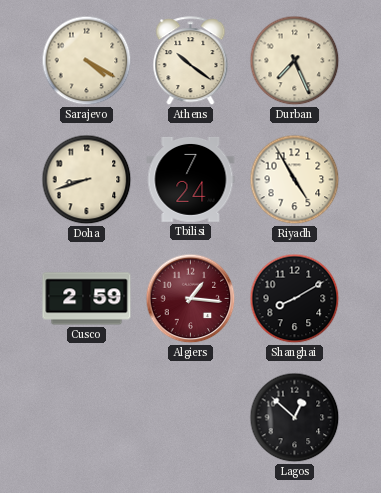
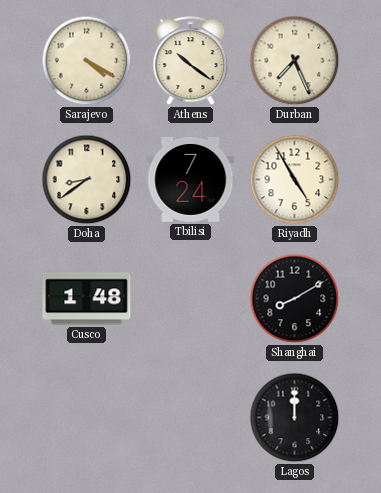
Doha: 8:42 -> 8:39 (87, 180)
Cusco: 2:59 -> 1:48 (87, 299)
Algiers: 1:16 -> none (191, 299)
Lagos: 12:52 -> 12:00 (295, 418)
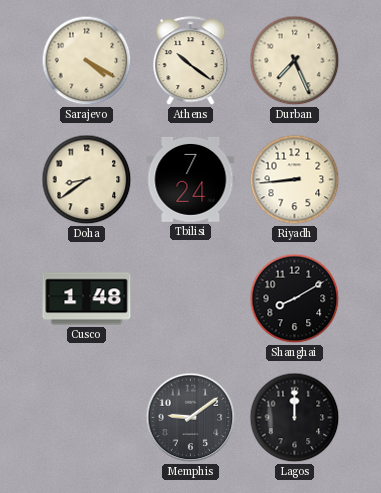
Riyadh: 4:55 -> 8:44 (295, 180)
Memphis: none -> 9:09 (191, 418)
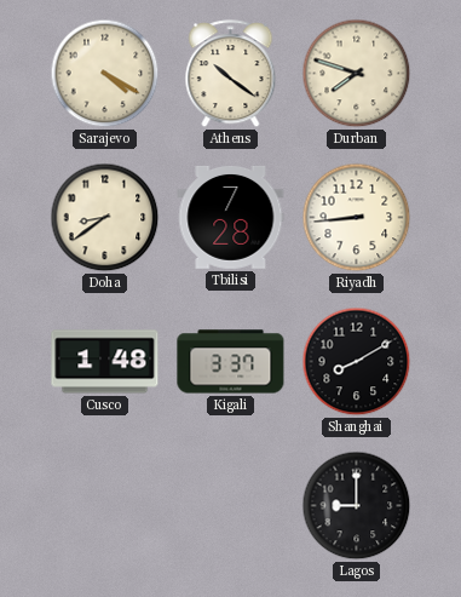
Durban: 7:26 -> 7:48 (357, 74)
Tbilisi: 7:24 -> 7:28 (231, 217)
Kigali: none -> 3:37 (231, 362)
Memphis: 9:09 -> none (191, 418)
Lagos: 12:00 -> 9:00 (357, 506)
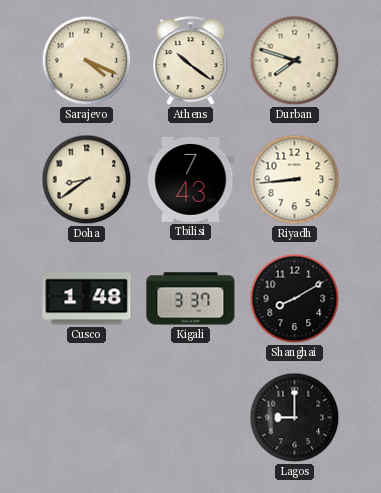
Sarajevo: 4:20 -> 4:19 (87, 61)
Tbilisi: 7:28 -> 7:43 (191, 179)
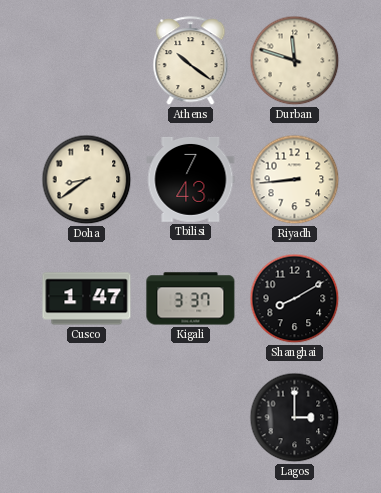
Sarajevo: 4:19 -> none (87, 61)
Durban: 7:48 -> 11:48 (295, 61)
Cusco: 1:48 -> 1:47 (87, 299)
Lagos: 9:00 -> 3:00 (295, 418)
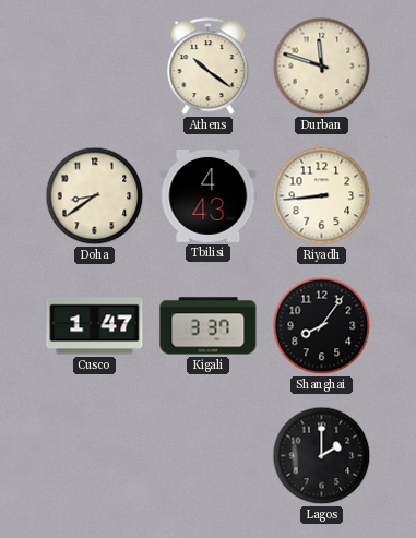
Tbilisi: 7:43 -> 4:43 (209, 195)
Shanghai: 8:10 -> 8:06 (322, 326)
Lagos: 3:00 -> 2:00 (322, 456)
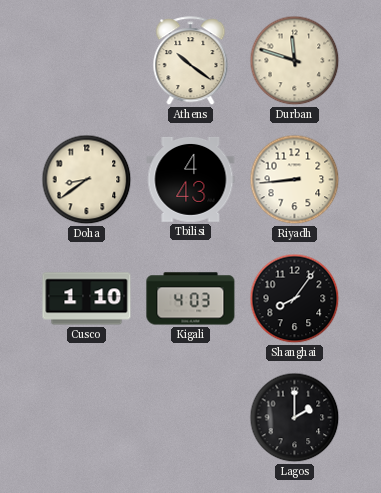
Cusco: 1:47 -> 1:10 (87, 299)
Kigali: 3:37 -> 4:03 (191, 299)
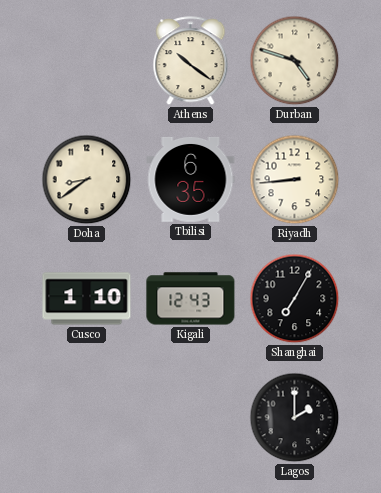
Durban: 11:48 -> 4:48 (295, 61)
Tbilisi: 4:43 -> 6:35 (191, 179)
Kigali: 4:03 -> 12:43 (191, 299)
Shanghai: 8:06 -> 7:05 (295, 299)
